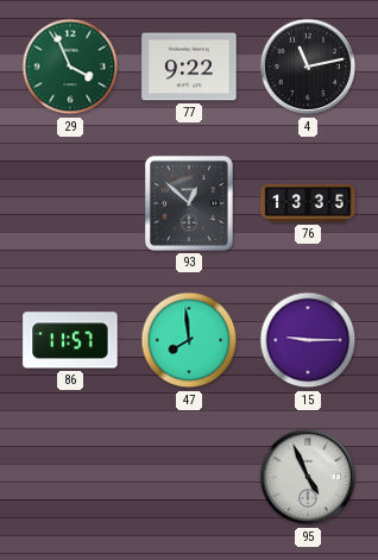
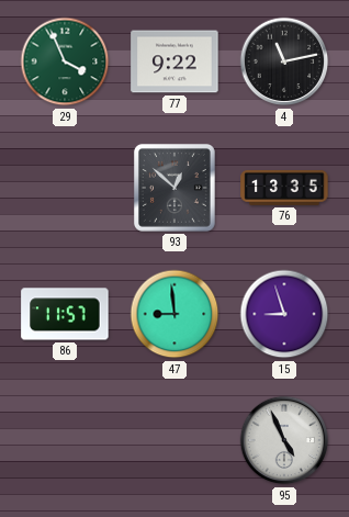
47: 7:59 -> 8:59 (174, 314)
15: 9:15 -> 8:57 (284, 314)
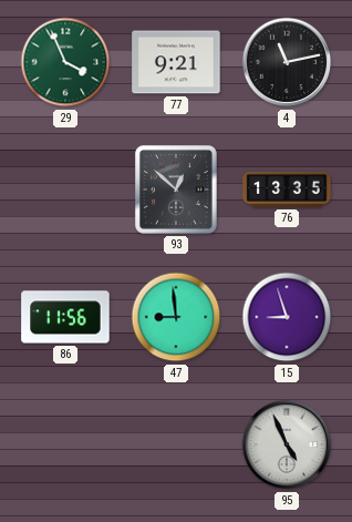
77: 9:22 -> 9:21 (176, 62)
86: 11:57 -> 11:56 (65, 317)
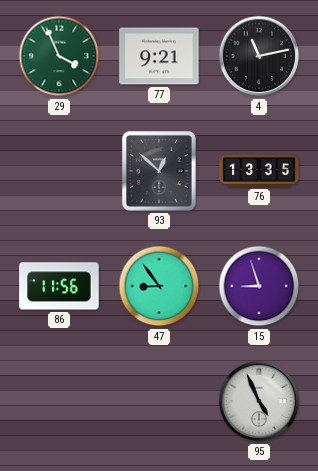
47: 8:59 -> 8:54 (159, 286)
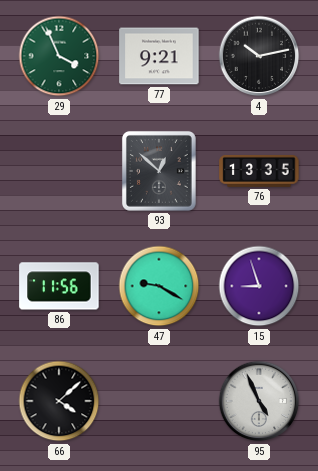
4: 11:13 -> 10:13 (259, 56)
47: 8:54 -> 9:20 (159, 286)
66: none -> 4:08 (59, 401)
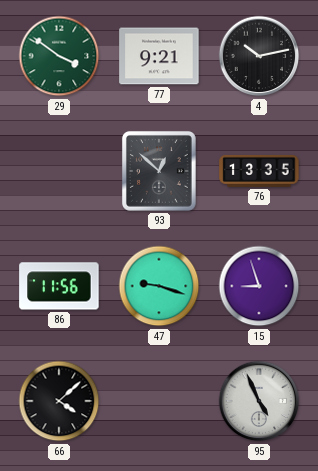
29: 3:56 -> 3:51 (59, 56)
47: 9:20 -> 9:18 (159, 286)
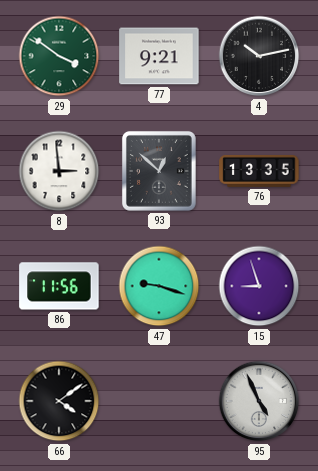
8: none -> 2:59 (59, 171)
66: 4:08 -> 4:09 (59, 401)
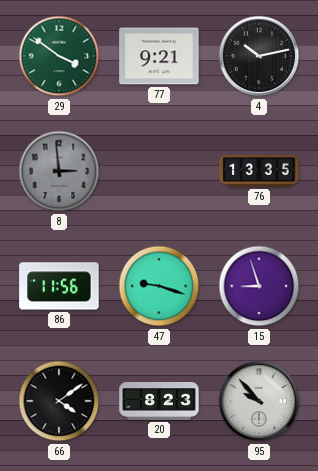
8 dial: white -> grey (59, 171)
93: 12:52 -> none (159, 171)
20: none -> 8:23 (159, 401)
95: 4:56 -> 9:53 (259, 401)
